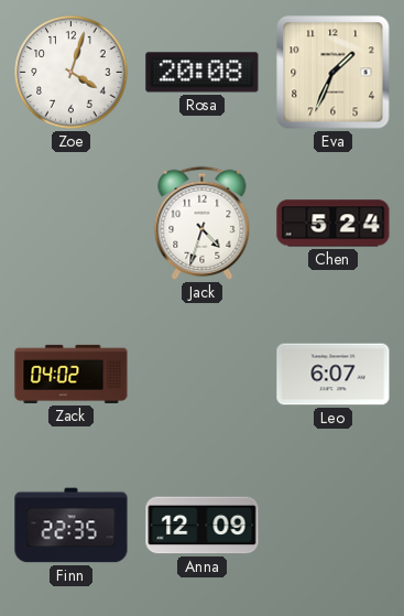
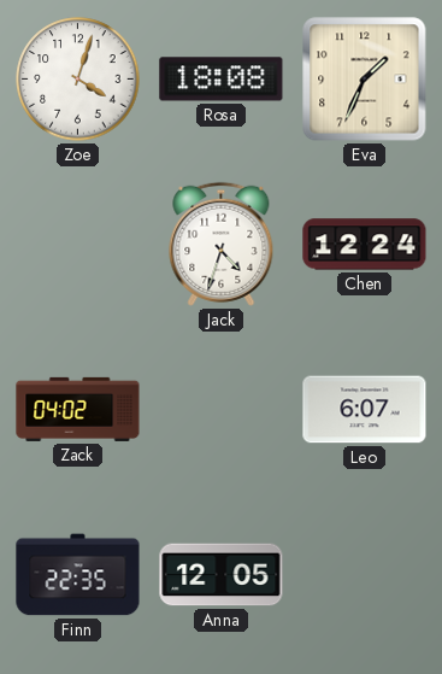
Rosa: 20:08 -> 18:08 (222, 80)
Chen: 5:24 -> 12:24 (365, 245)
Anna: 12:09 -> 12:05 (222, 575)
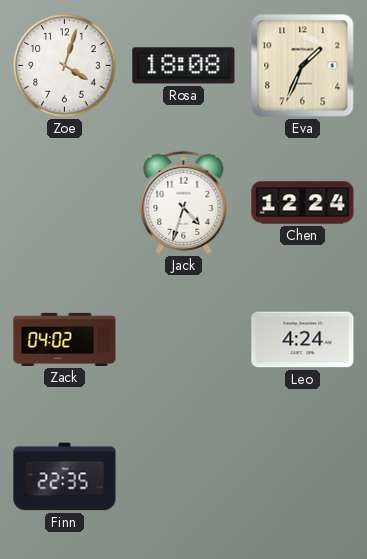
Leo: 6:07 -> 4:24 (303, 340)
Anna: 12:05 -> none (222, 575)
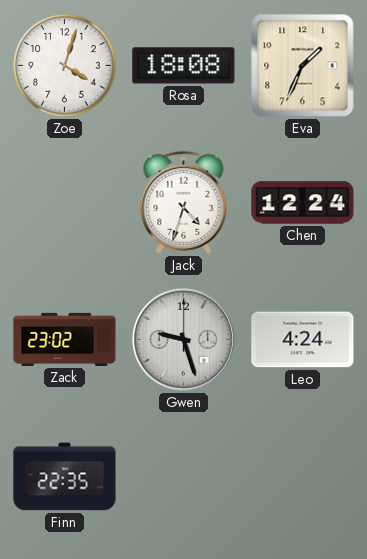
Zack: 04:02 -> 23:02 (65, 339)
Gwen: none -> 9:27 (183, 339)
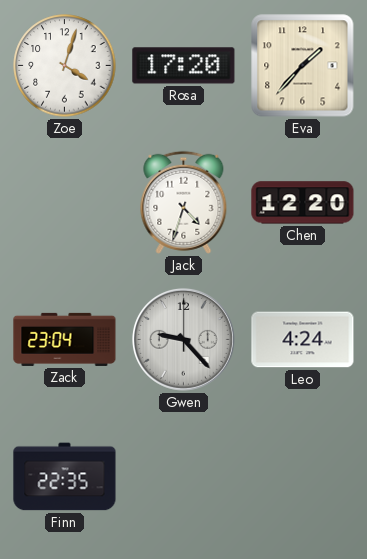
Rosa: 18:08 -> 17:20 (184, 66)
Eva: 1:34 -> 1:37 (303, 66)
Chen: 12:24 -> 12:20 (303, 203)
Zack: 23:02 -> 23:04 (65, 339)
Gwen: 9:27 -> 9:23 (183, 339)
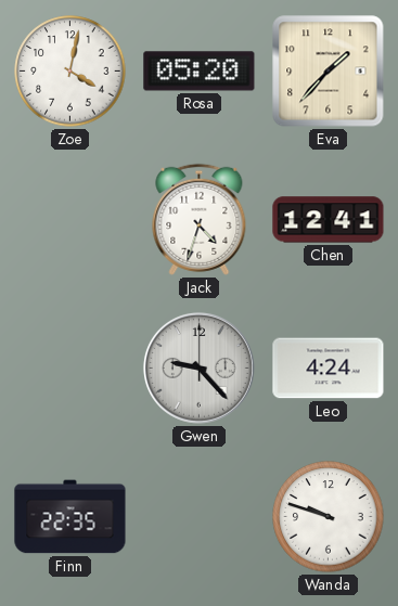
Zoe: 4:03 -> 4:02 (70, 72)
Rosa: 17:20 -> 05:20 (200, 72)
Chen: 12:20 -> 12:41 (329, 220)
Zack: 23:04 -> none (65, 339)
Wanda: none -> 9:48 (329, 517)
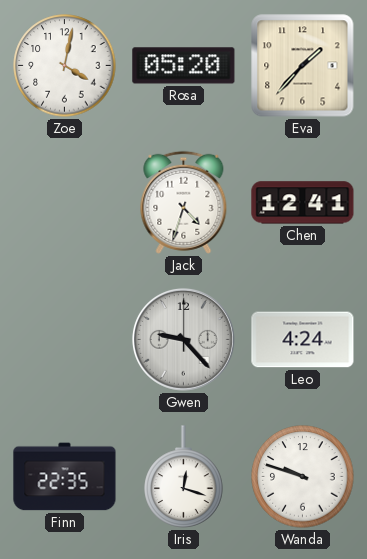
Iris: none -> 12:18 (184, 477)
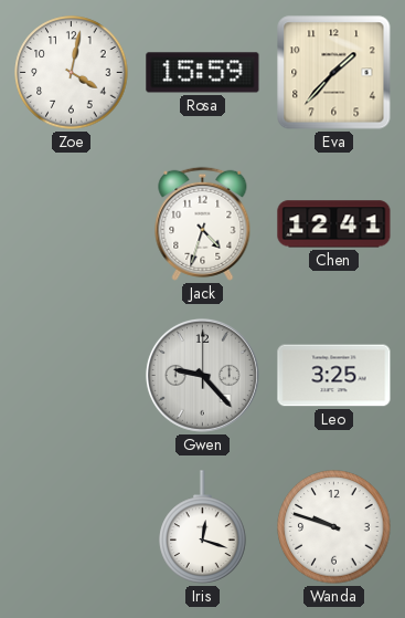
Rosa: 05:20 -> 15:59 (203, 73)
Leo: 4:24 -> 3:25 (334, 376)
Finn: 22:35 -> none (65, 477)
